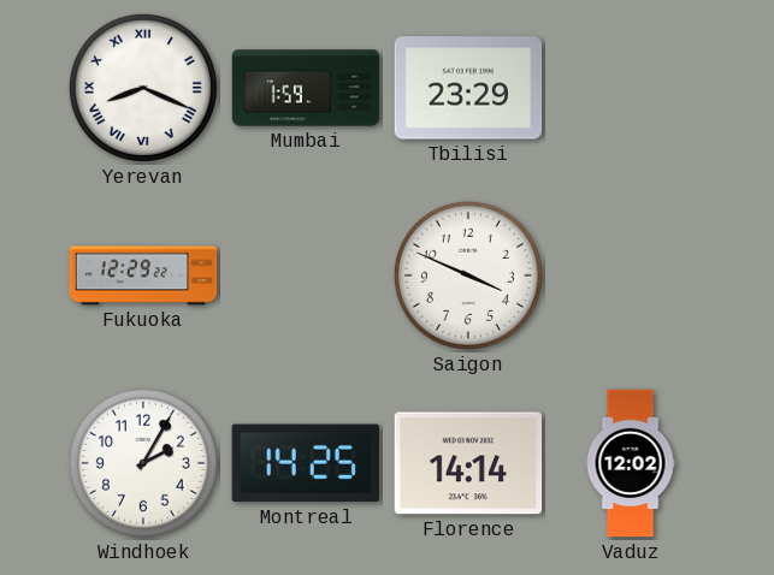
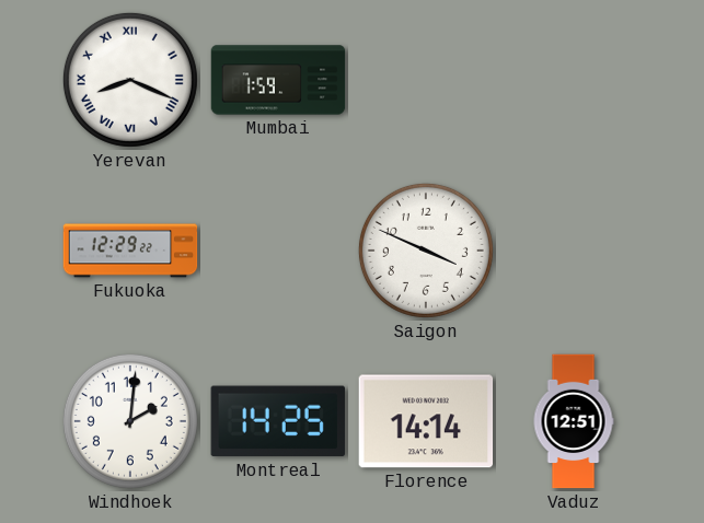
Tbilisi: 23:29 -> none (468, 88)
Windhoek: 2:05 -> 2:01 (130, 421)
Vaduz: 12:02 -> 12:51 (574, 421)
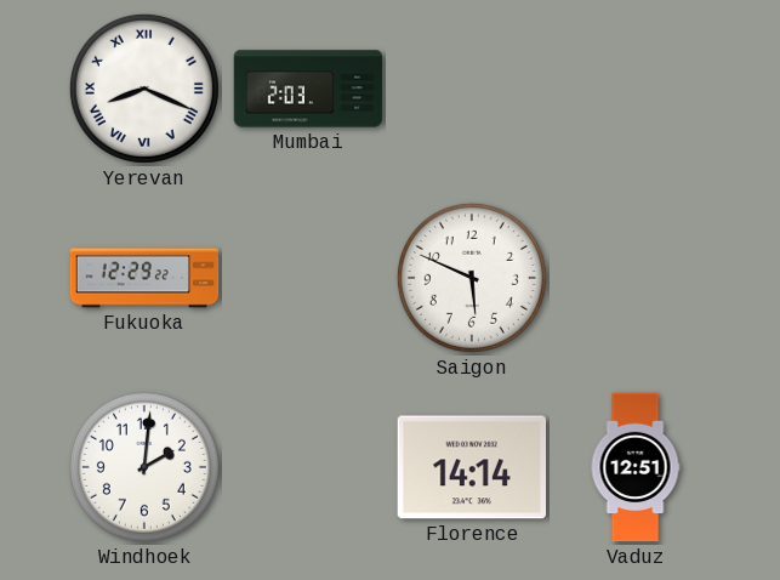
Mumbai: 1:59 -> 2:03 (308, 89)
Saigon: 3:49 -> 5:49 (472, 278)
Montreal: 14:25 -> none (278, 421)
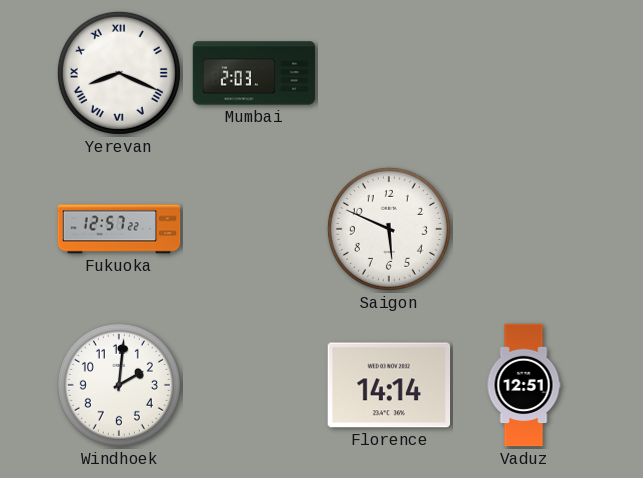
Fukuoka: 12:29 -> 12:57 (119, 229)
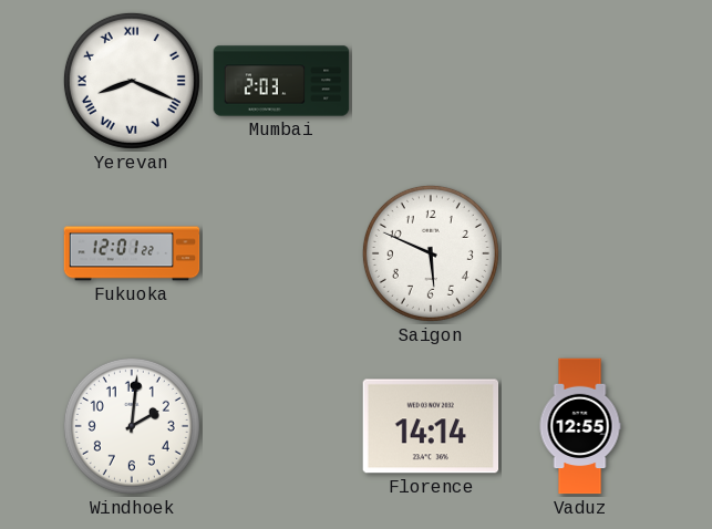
Fukuoka: 12:57 -> 12:01 (132, 253)
Vaduz: 12:51 -> 12:55 (580, 426)
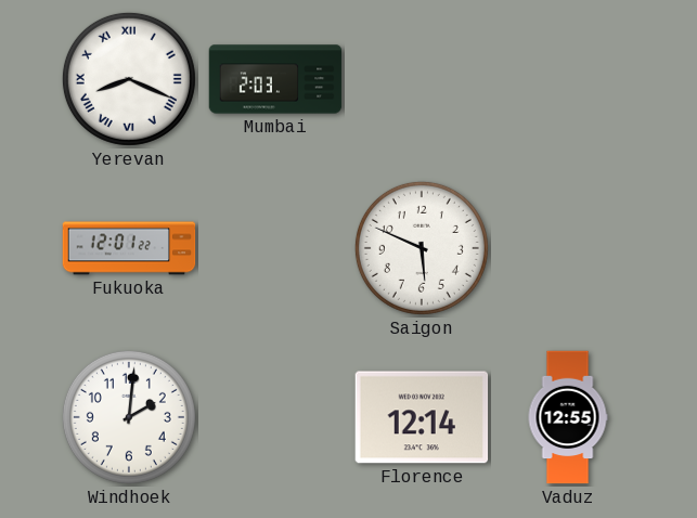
Florence: 14:14 -> 12:14 (422, 417)
